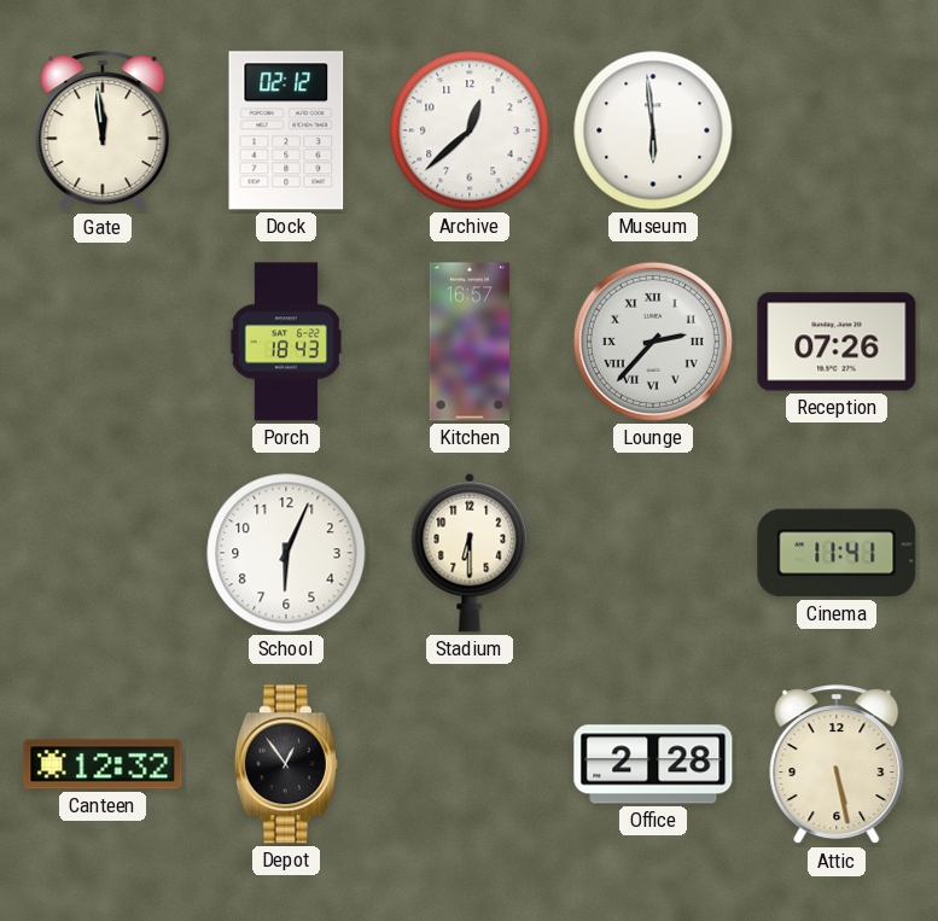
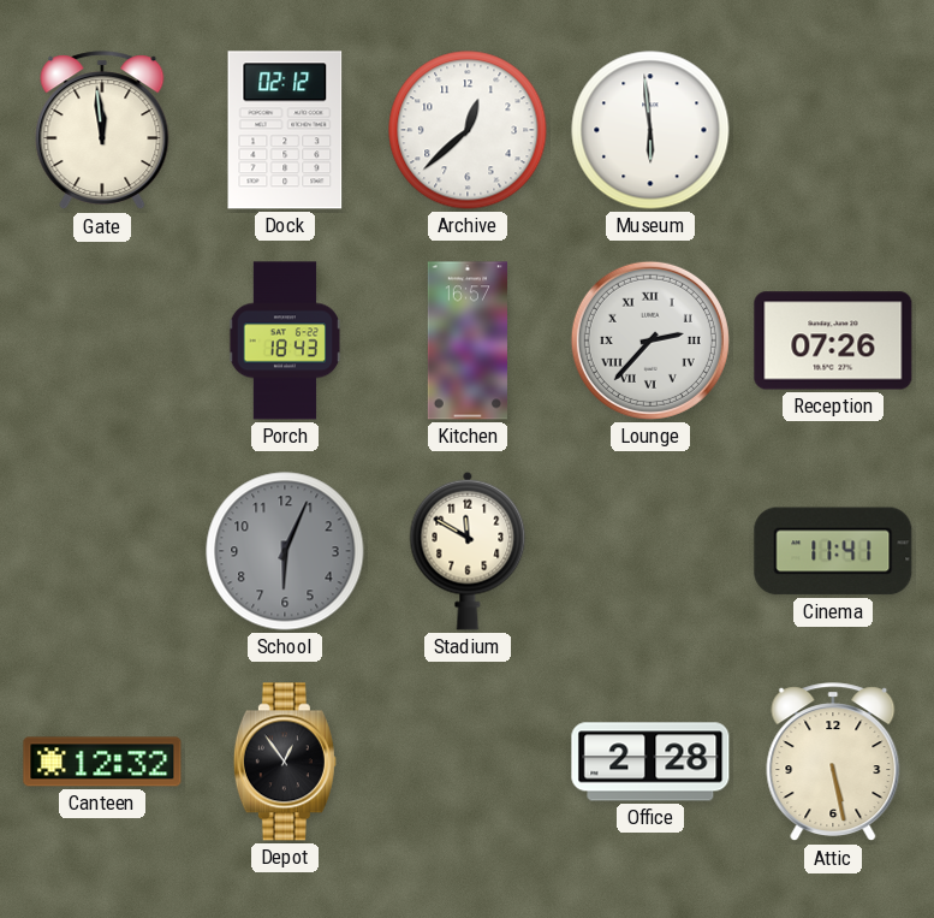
School dial: white -> grey (285, 551)
Stadium: 6:30 -> 11:50 (468, 551)
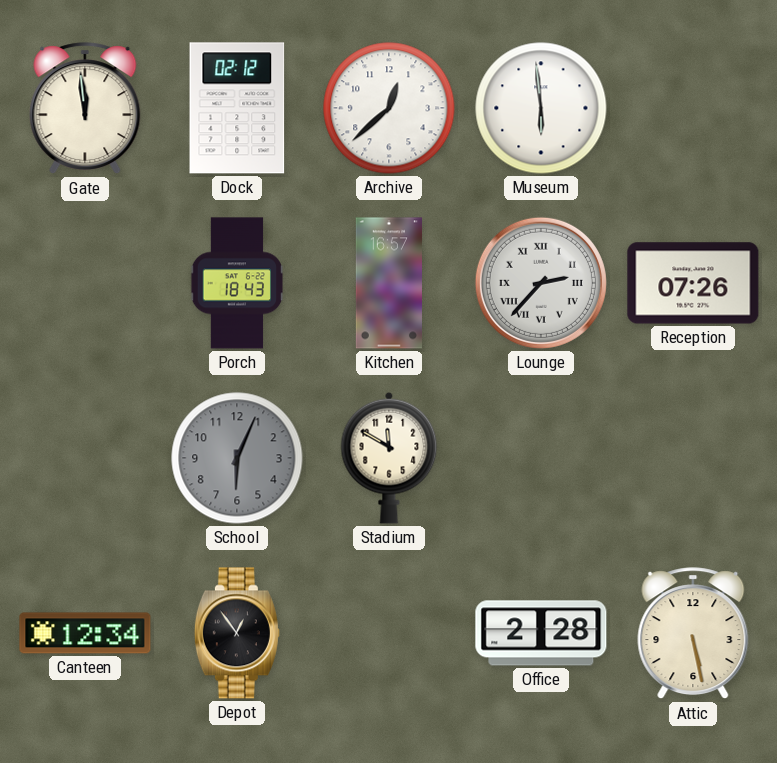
Cinema: 11:41 -> none (833, 551)
Canteen: 12:32 -> 12:34 (85, 633)
